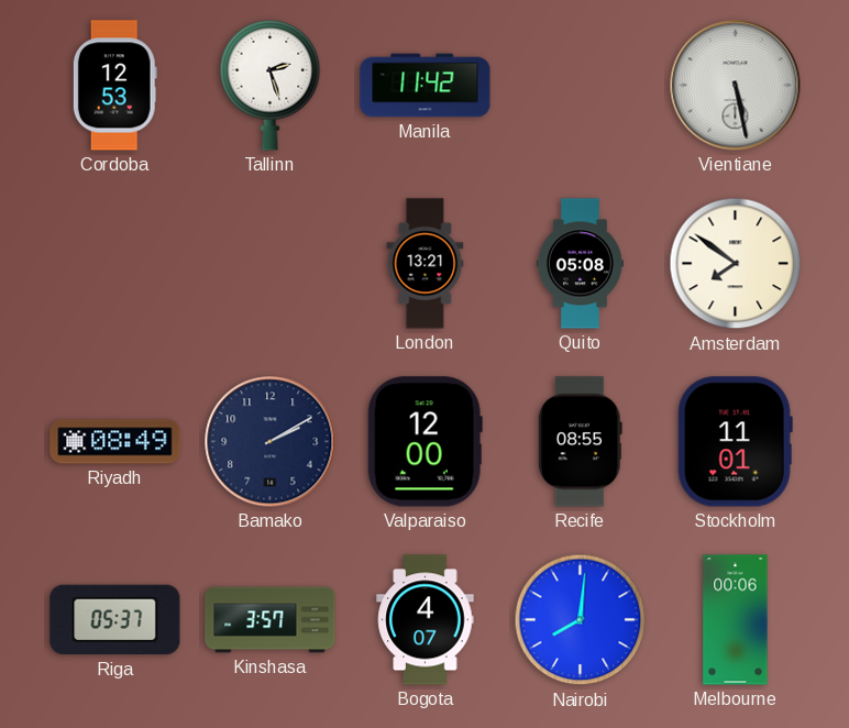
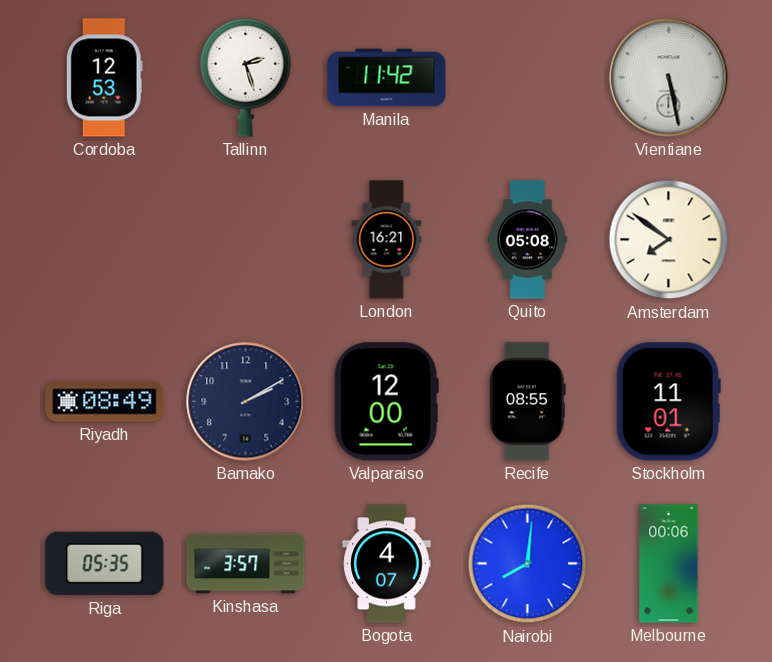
London: 13:21 -> 16:21 (387, 240)
Riga: 05:37 -> 05:35 (105, 564)
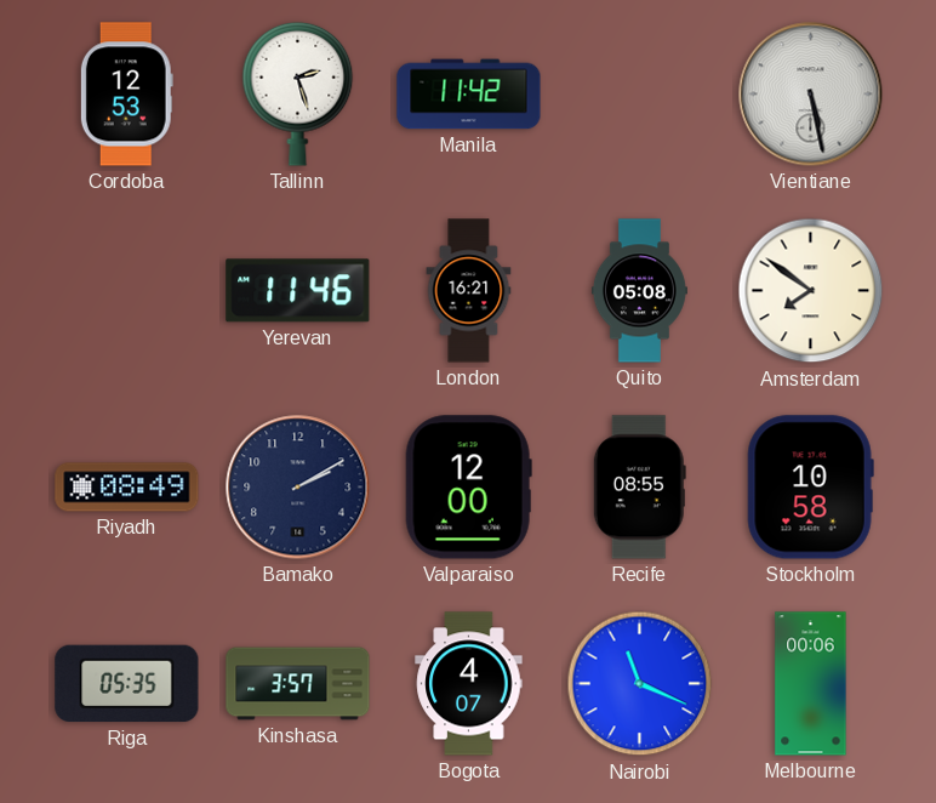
Yerevan: none -> 11:46 (298, 291)
Stockholm: 11:01 -> 10:58 (810, 488)
Nairobi: 8:01 -> 11:19 (640, 684)
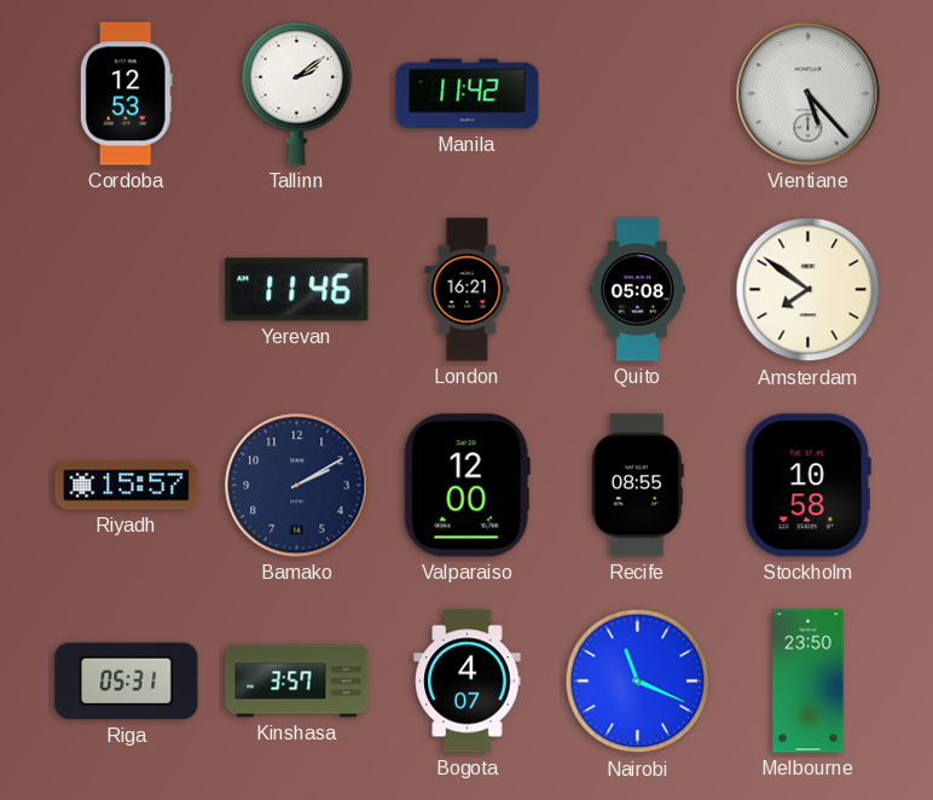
Tallinn: 2:27 -> 2:09 (297, 93)
Vientiane: 5:28 -> 5:23 (809, 94)
Riyadh: 08:49 -> 15:57 (127, 486)
Riga: 05:35 -> 05:31 (127, 682)
Melbourne: 00:06 -> 23:50 (809, 682)
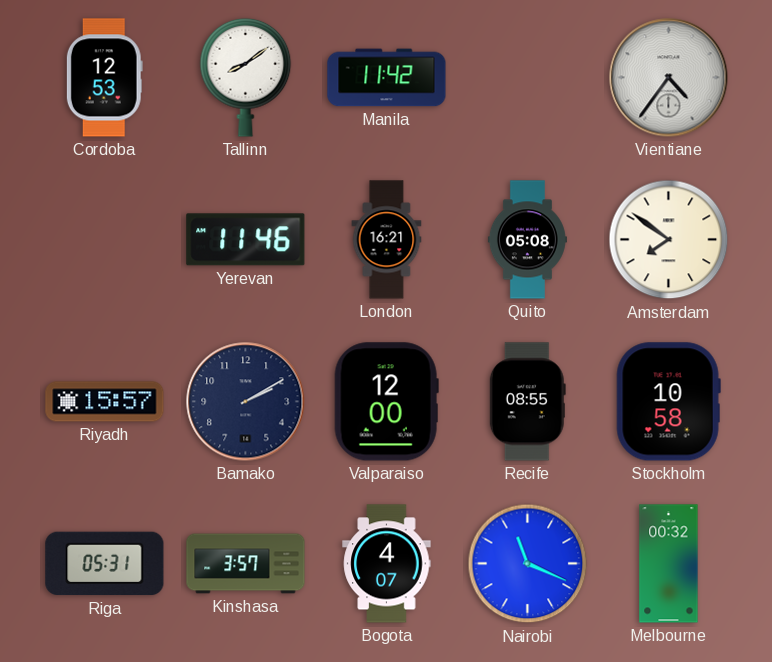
Tallinn: 2:09 -> 8:09 (246, 77)
Vientiane: 5:23 -> 4:36 (669, 78)
Melbourne: 23:50 -> 00:32 (669, 564)
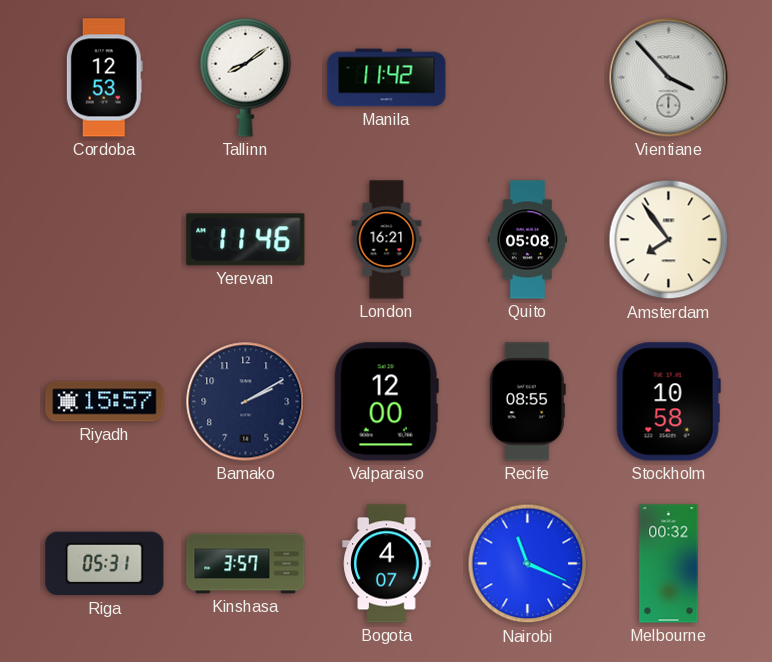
Vientiane: 4:36 -> 3:53 (669, 78)
Amsterdam: 7:51 -> 7:54 (669, 240)
